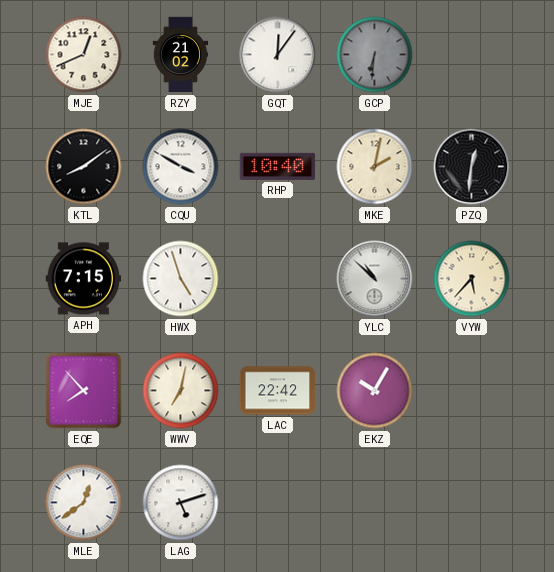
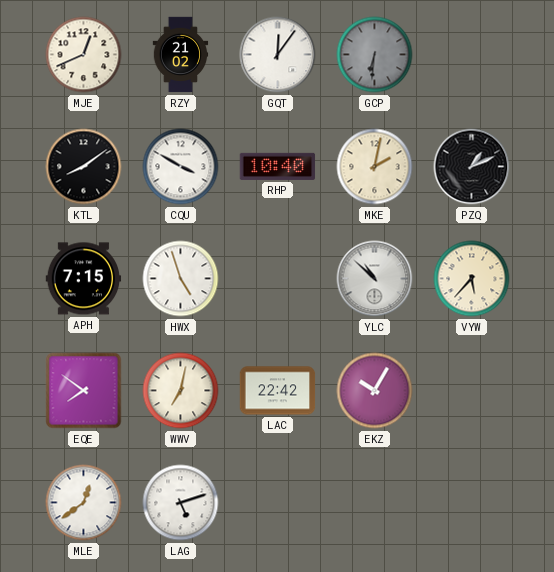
PZQ: 12:31 -> 1:11 (472, 167)
EQE: 7:53 -> 7:51 (84, 391)
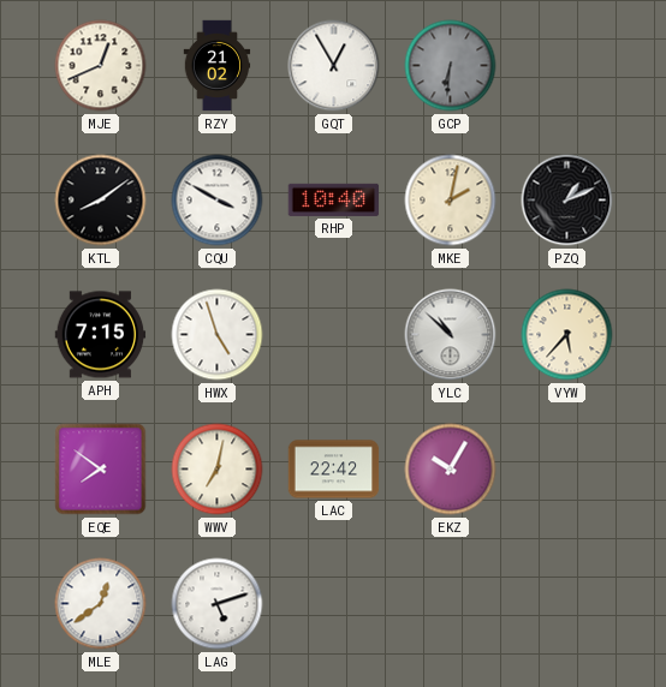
GQT: 12:06 -> 12:55 (334, 66)
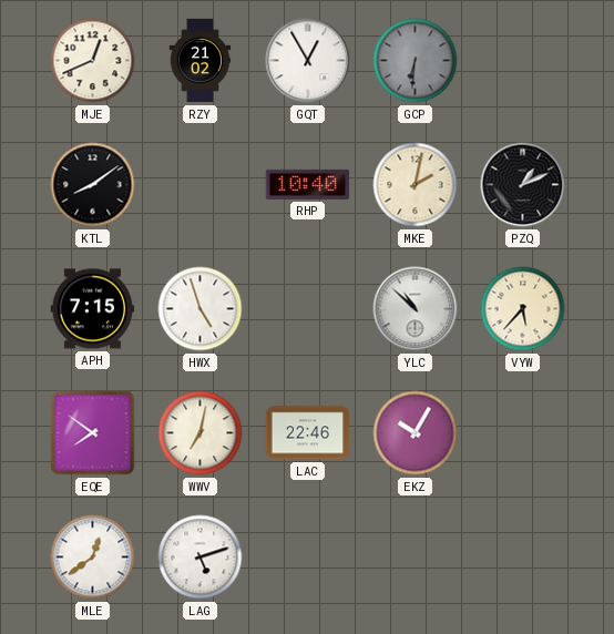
CQU: 3:50 -> none (218, 201)
LAC: 22:42 -> 22:46 (308, 433)
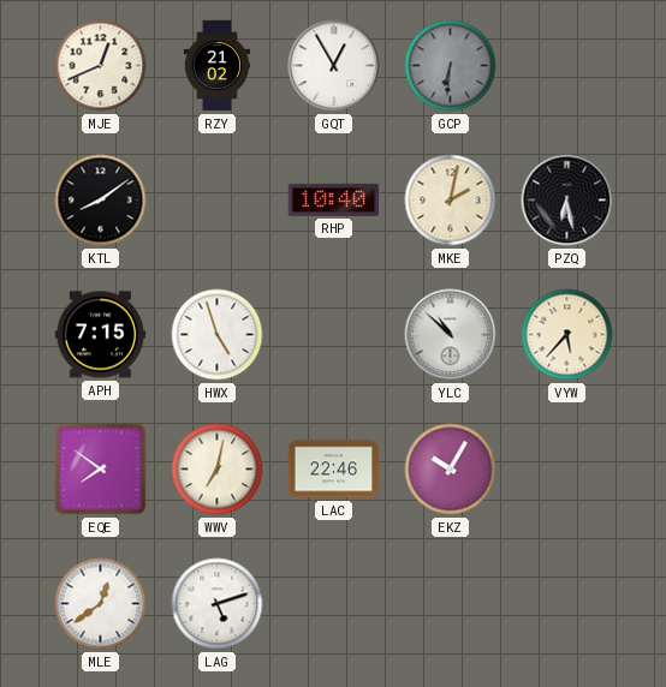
PZQ: 1:11 -> 6:28 (567, 201)
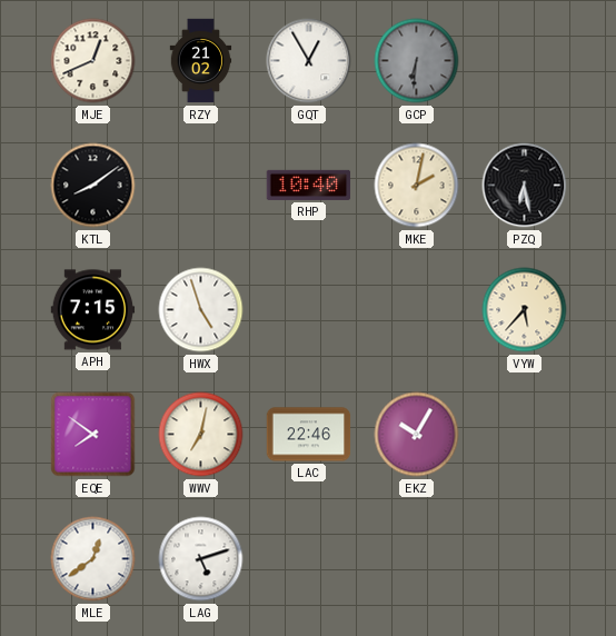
YLC: 10:52 -> none (451, 335)
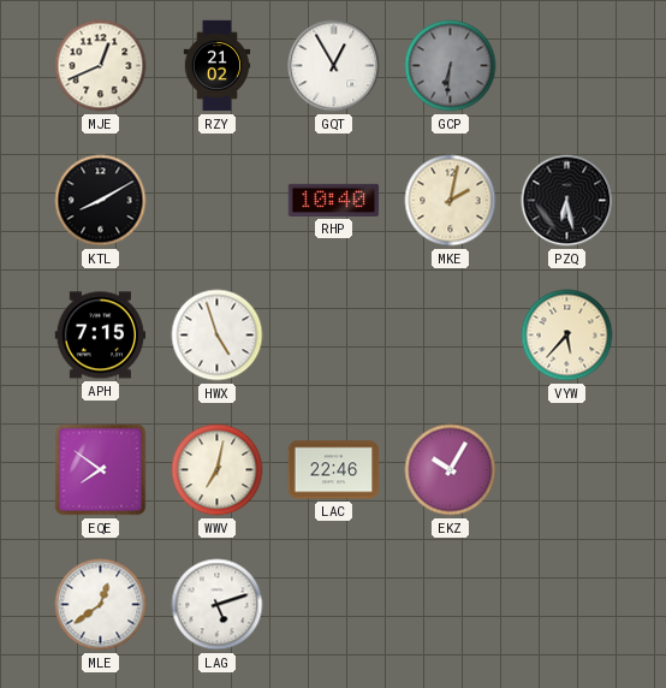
KTL: 8:09 -> 8:10 (101, 201)
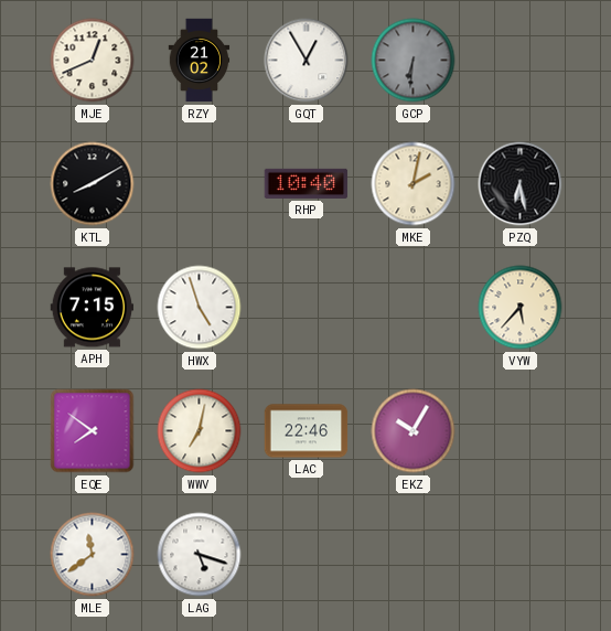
MLE: 12:39 -> 11:39 (93, 555)
LAG: 5:12 -> 5:18 (200, 555)
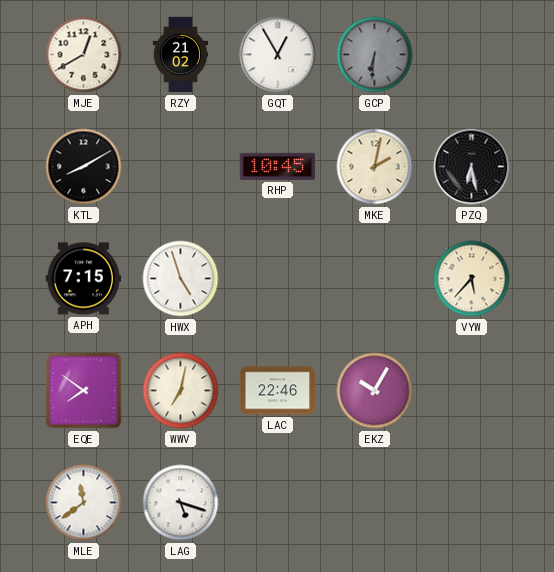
MJE: 12:41 -> 12:40 (84, 55)
RHP: 10:40 -> 10:45 (278, 166)
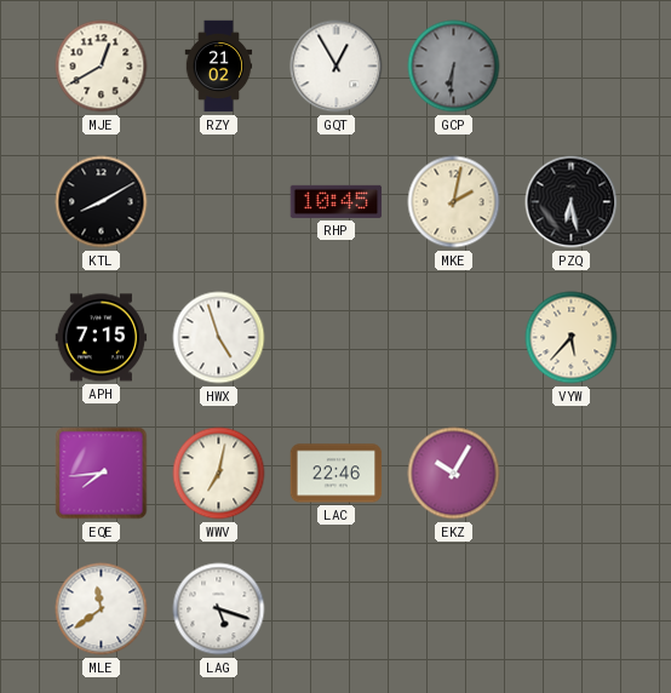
EQE: 7:51 -> 7:44 (102, 474)
